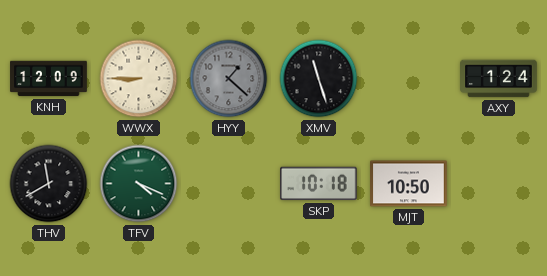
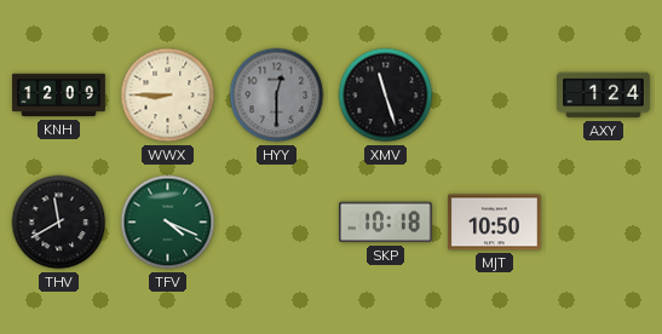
HYY: 1:22 -> 12:30 (277, 96)
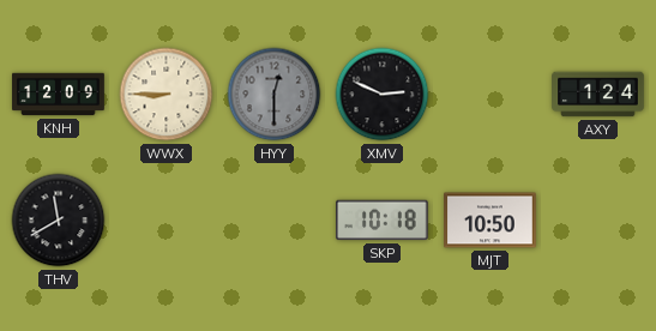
XMV: 11:27 -> 2:49 (383, 95)
TFV: 4:19 -> none (168, 223)
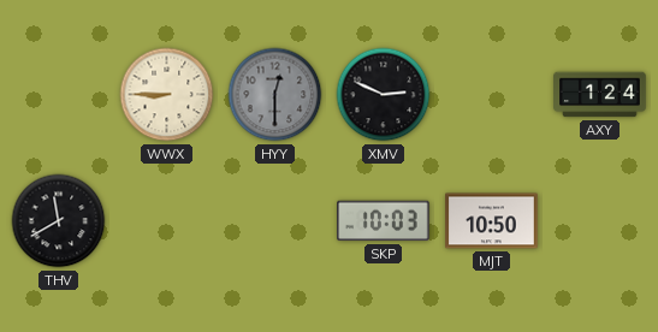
KNH: 12:09 -> none (59, 95)
SKP: 10:18 -> 10:03 (384, 221)
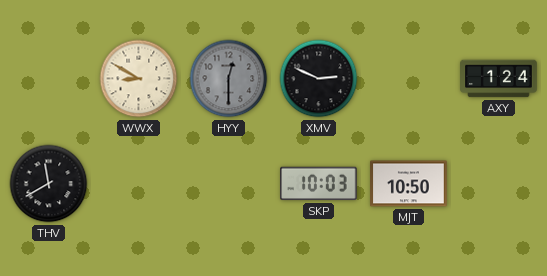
WWX: 8:45 -> 8:50 (139, 79)
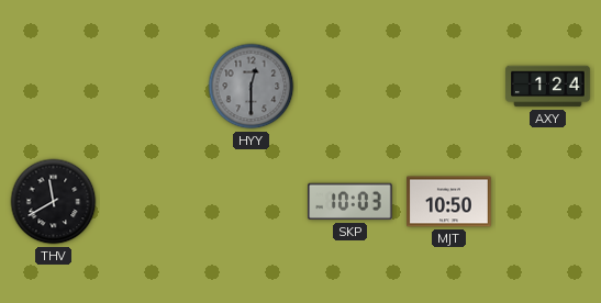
WWX: 8:50 -> none (139, 79)
XMV: 2:49 -> none (319, 79)
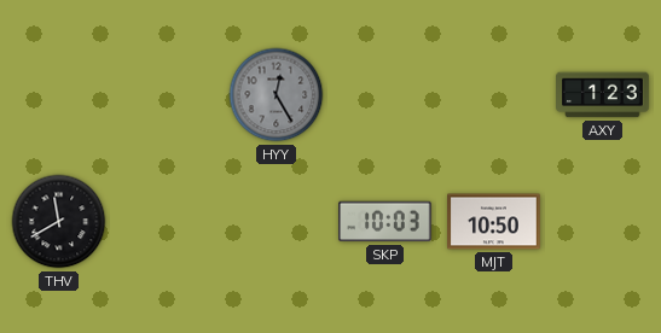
HYY: 12:30 -> 12:25 (277, 95)
AXY: 1:24 -> 1:23 (603, 95)
